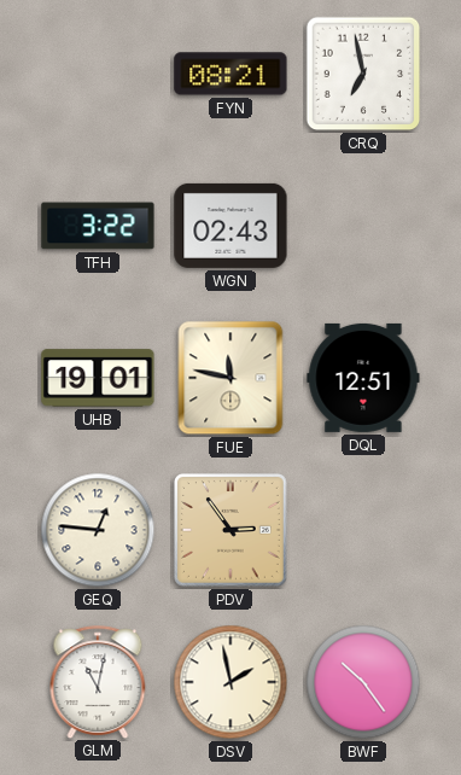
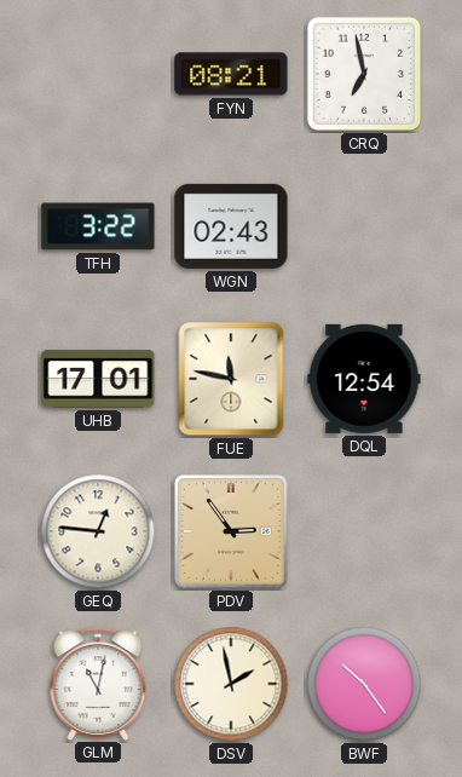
UHB: 19:01 -> 17:01 (98, 379)
DQL: 12:51 -> 12:54 (364, 379)
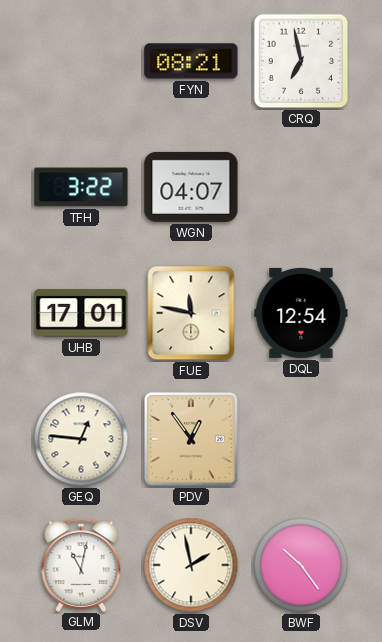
WGN: 02:43 -> 04:07 (191, 187)
PDV: 2:54 -> 12:54 (191, 439)
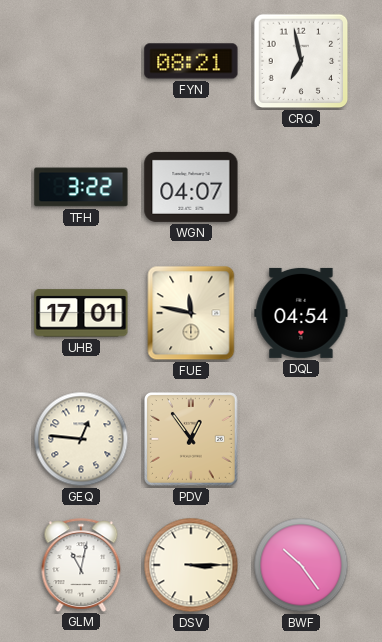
DQL: 12:54 -> 04:54 (301, 313)
DSV: 1:58 -> 3:15 (191, 565)
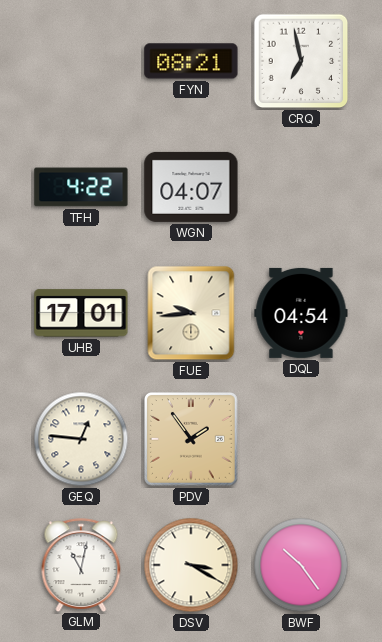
TFH: 3:22 -> 4:22 (81, 187)
FUE: 11:47 -> 9:44 (191, 313)
PDV: 12:54 -> 1:54 (191, 439)
DSV: 3:15 -> 3:20 (191, 565)
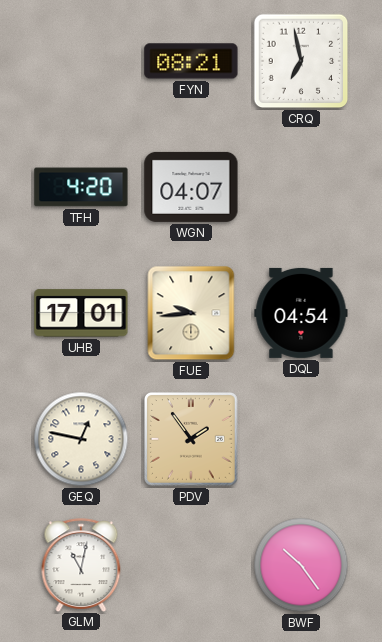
TFH: 4:22 -> 4:20 (81, 187)
GEQ: 12:46 -> 12:47 (81, 439)
DSV: 3:20 -> none (191, 565)
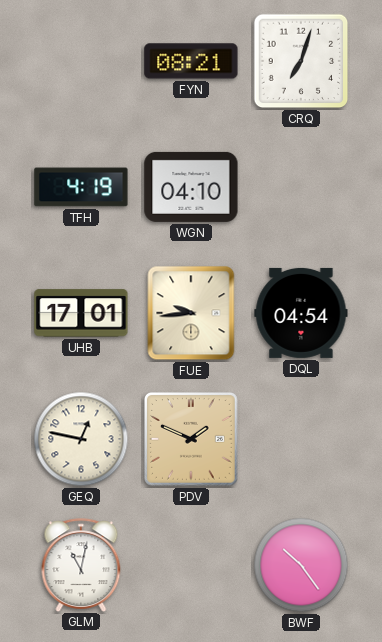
CRQ: 6:58 -> 7:03 (301, 61)
TFH: 4:20 -> 4:19 (81, 187)
WGN: 04:07 -> 04:10 (191, 187)
PDV: 1:54 -> 1:49 (191, 439)
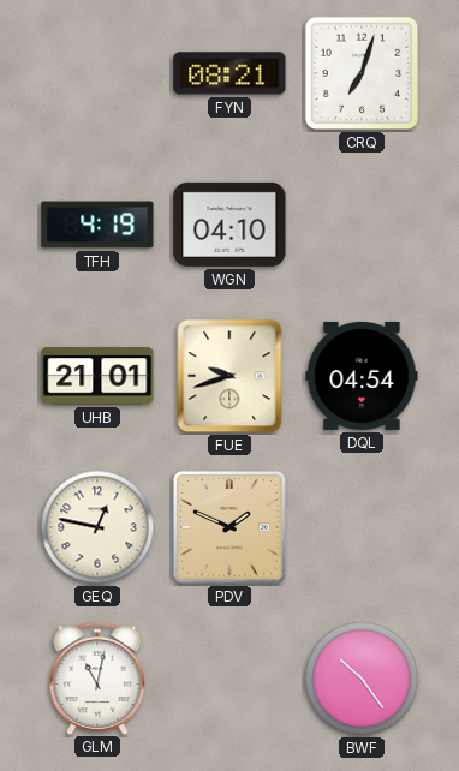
UHB: 17:01 -> 21:01 (97, 376)
FUE: 9:44 -> 9:42 (229, 376)
